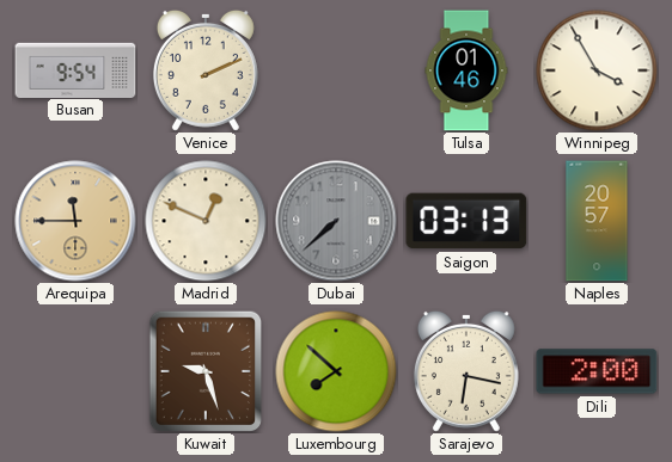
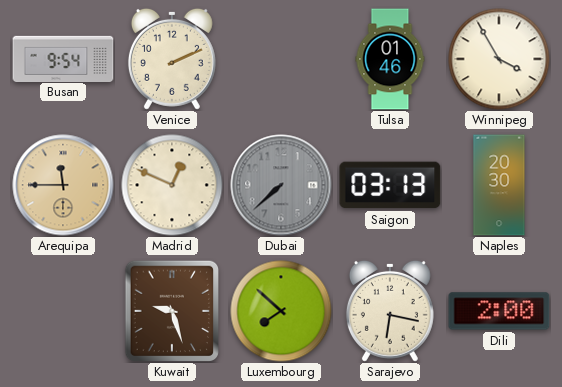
Naples: 20:57 -> 20:30 (499, 185)
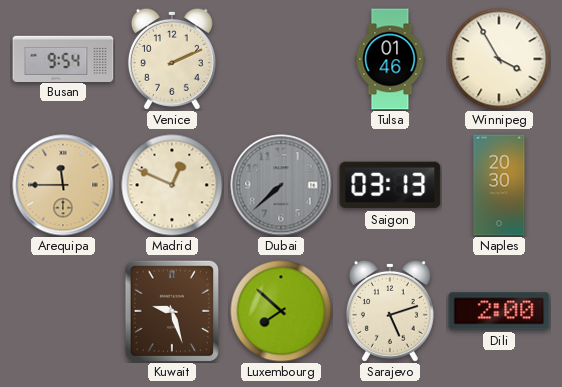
Sarajevo: 6:17 -> 5:12 (390, 311)
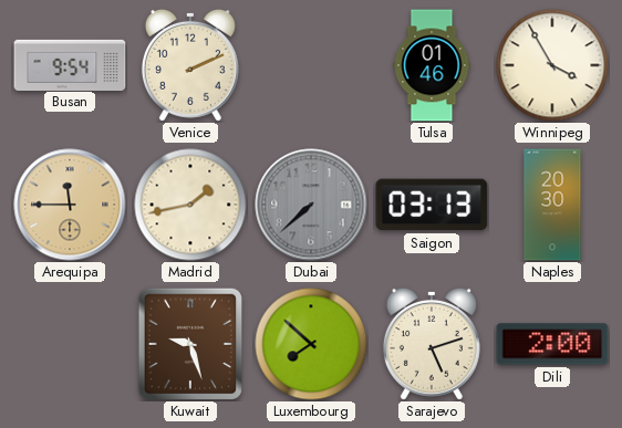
Madrid: 12:49 -> 1:43 (190, 205)
